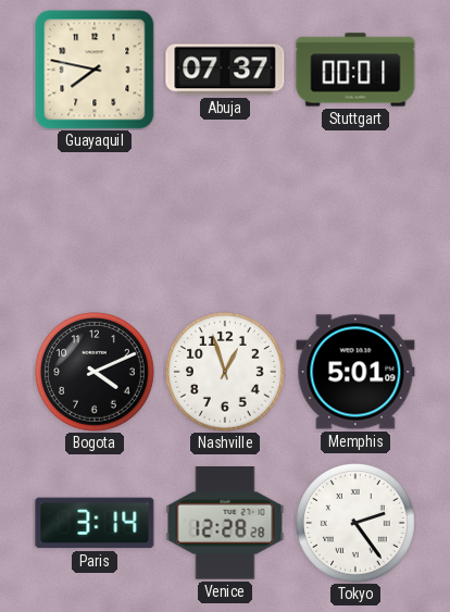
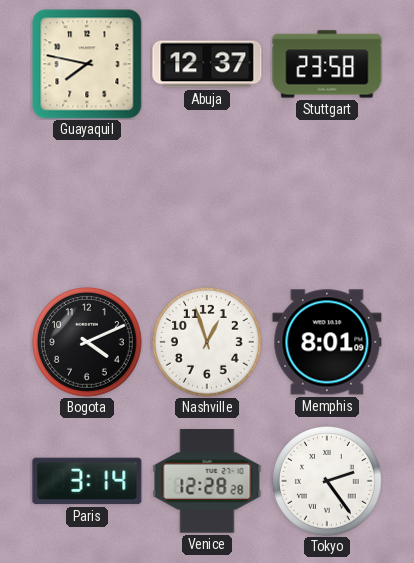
Abuja: 07:37 -> 12:37 (207, 64)
Stuttgart: 00:01 -> 23:58 (327, 64)
Memphis: 5:01 -> 8:01 (327, 342)
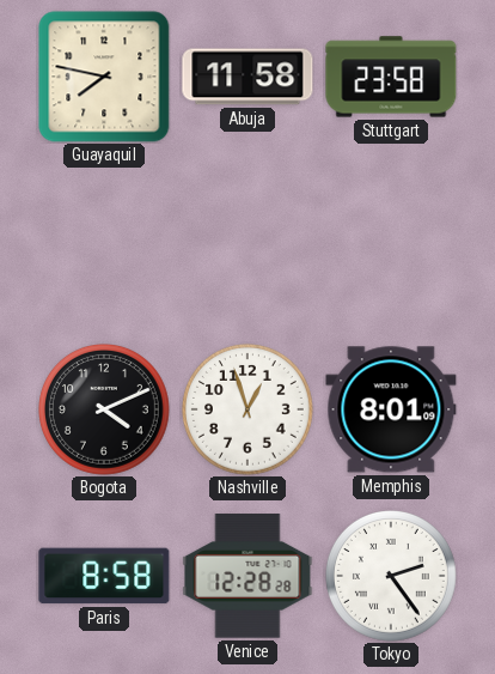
Abuja: 12:37 -> 11:58 (247, 77)
Paris: 3:14 -> 8:58 (104, 576)
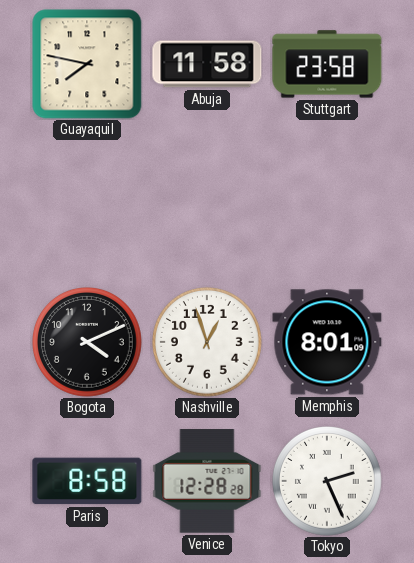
Tokyo: 2:24 -> 2:26 (328, 482)
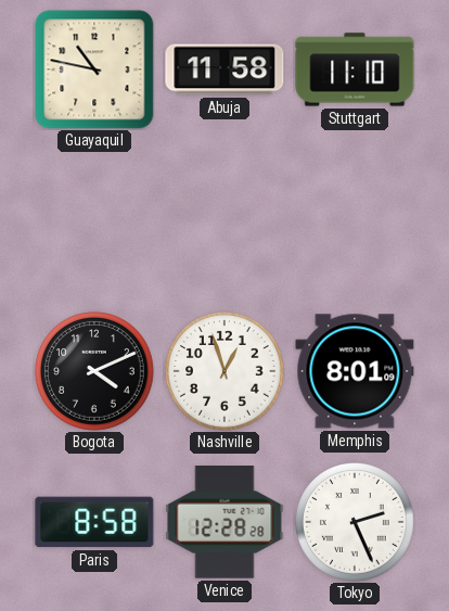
Guayaquil: 7:47 -> 10:47 (94, 69)
Stuttgart: 23:58 -> 11:10 (355, 69)
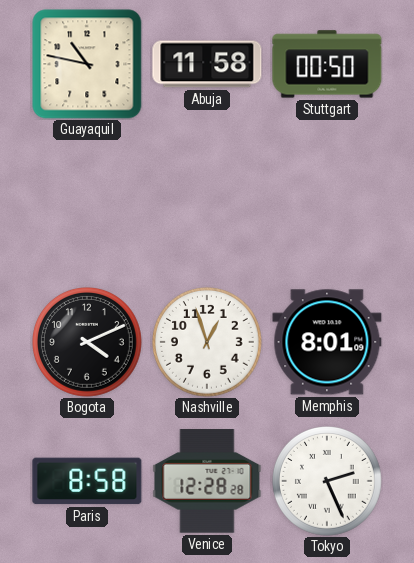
Stuttgart: 11:10 -> 00:50 (327, 64)
